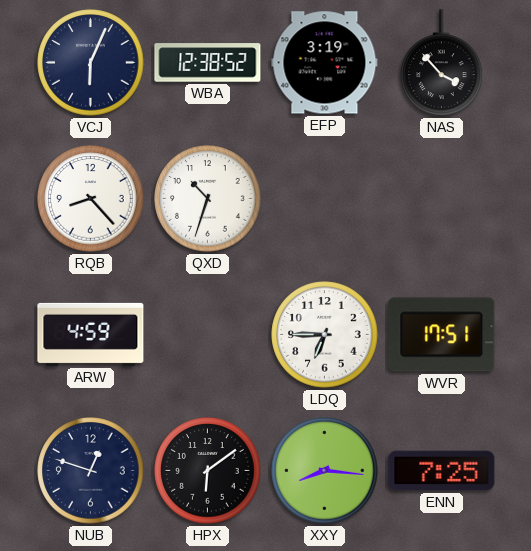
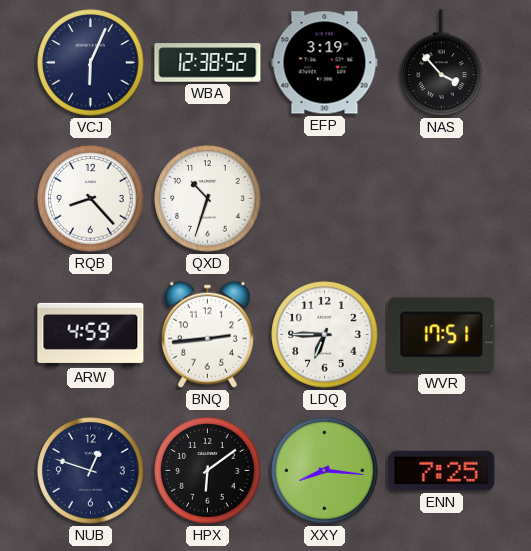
BNQ: none -> 2:44 (207, 334)
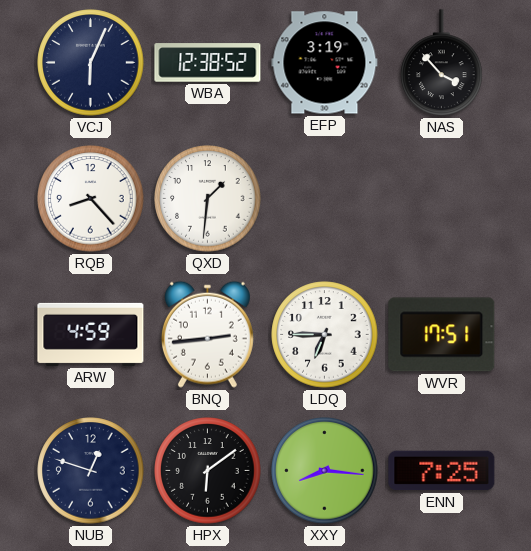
QXD: 10:33 -> 1:31 (208, 199)
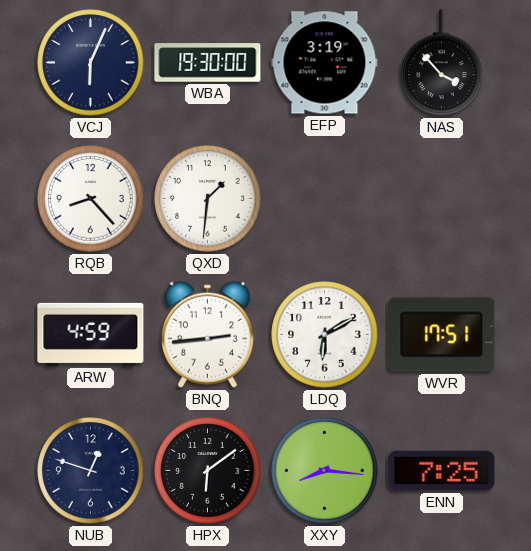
WBA: 12:38 -> 19:30 (208, 63)
LDQ: 6:45 -> 6:10 (325, 335)
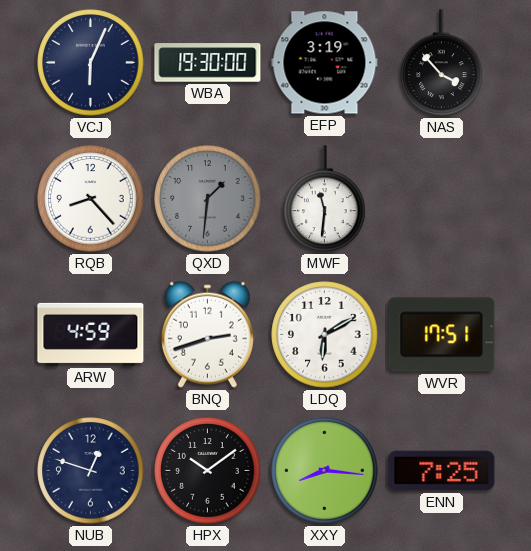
QXD dial: white -> grey (208, 199)
MWF: none -> 11:31 (325, 199)
BNQ: 2:44 -> 2:42 (207, 334)
HPX: 6:09 -> 10:09 (208, 471)
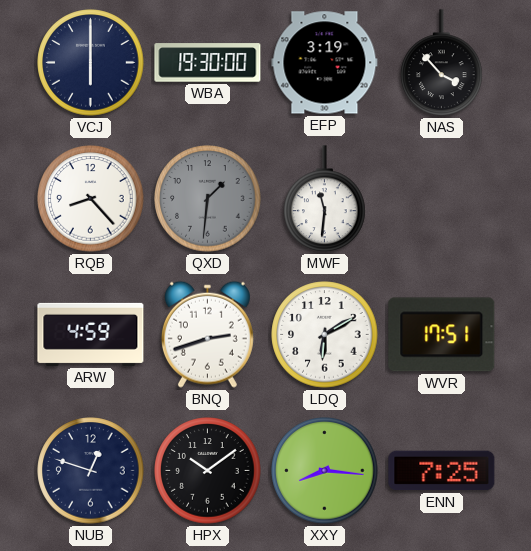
VCJ: 6:04 -> 6:00 (91, 63)
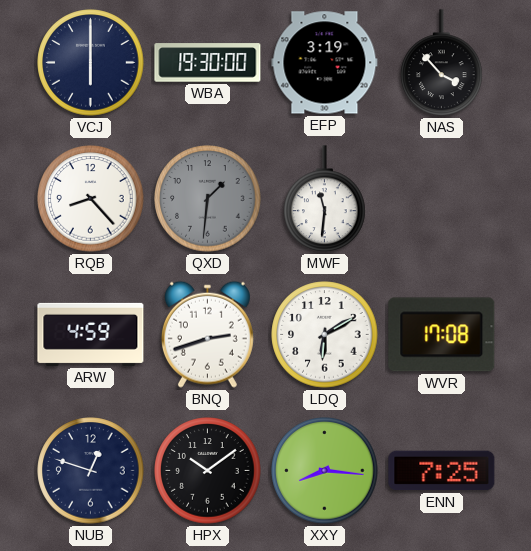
WVR: 17:51 -> 17:08 (442, 335)
